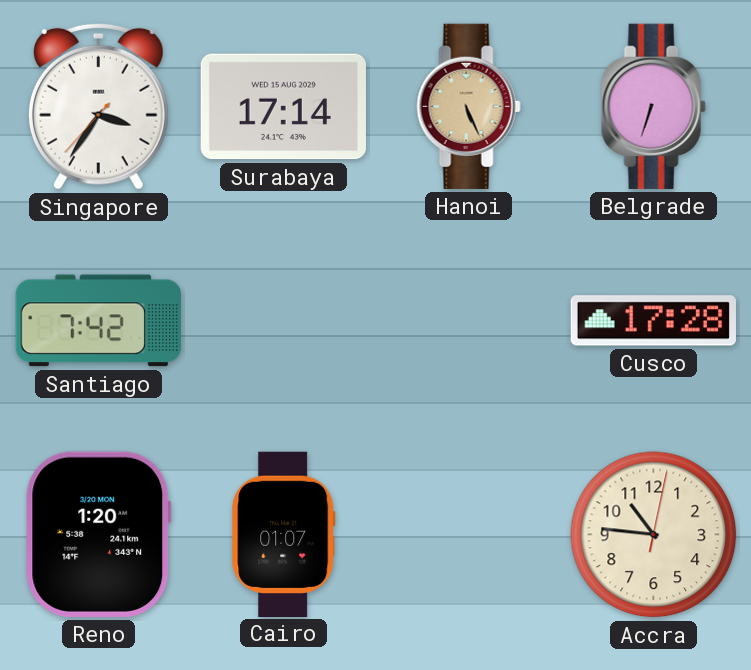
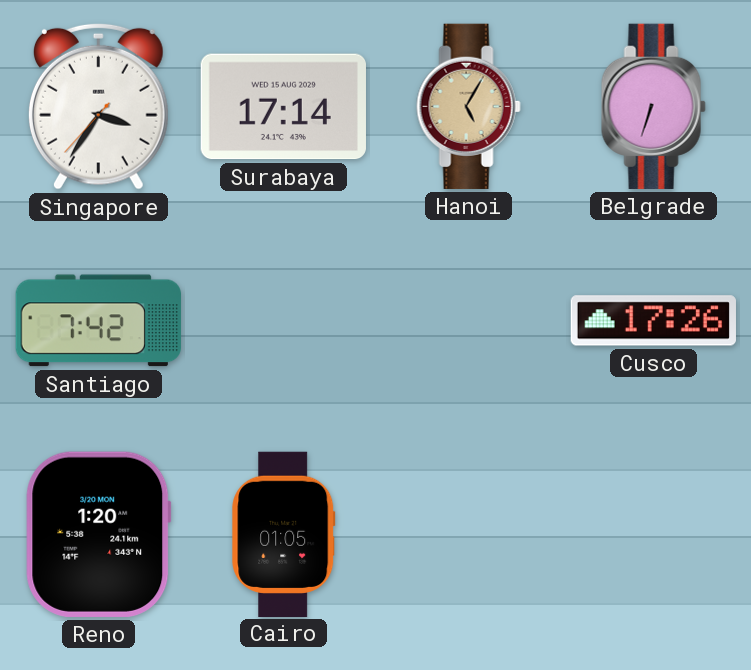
Hanoi: 5:26 -> 5:05 (468, 106)
Cusco: 17:28 -> 17:26 (653, 321)
Cairo: 01:07 -> 01:05 (284, 534)
Accra: 10:46 -> none (654, 535)
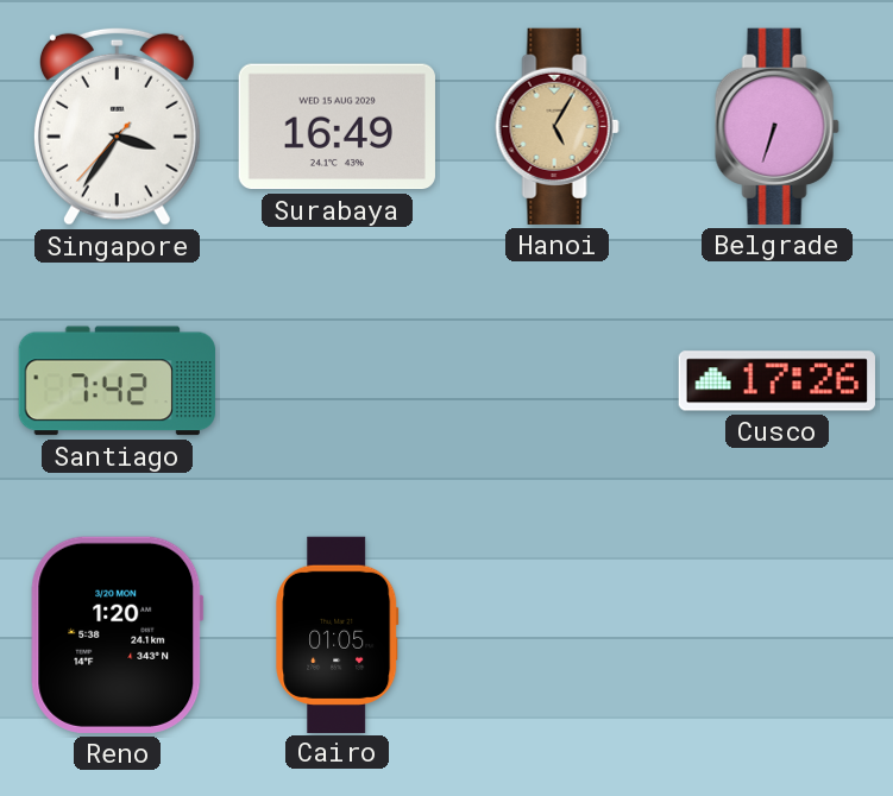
Surabaya: 17:14 -> 16:49 (337, 127)
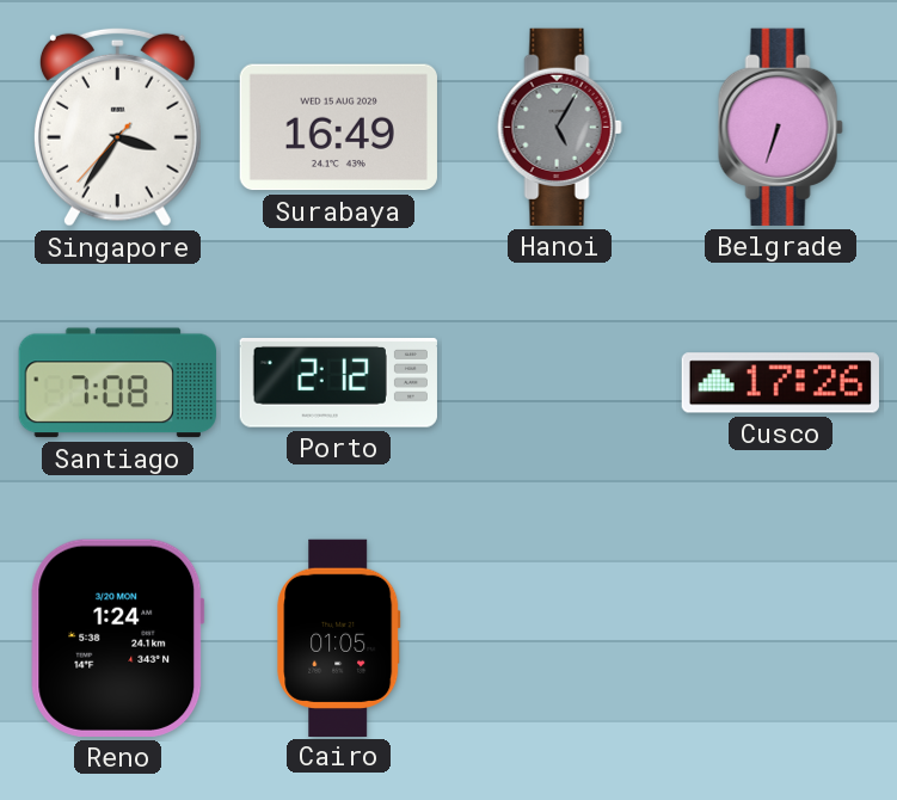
Hanoi dial: champagne -> grey (559, 127)
Santiago: 7:42 -> 7:08 (117, 383)
Porto: none -> 2:12 (338, 383)
Reno: 1:20 -> 1:24 (118, 638)
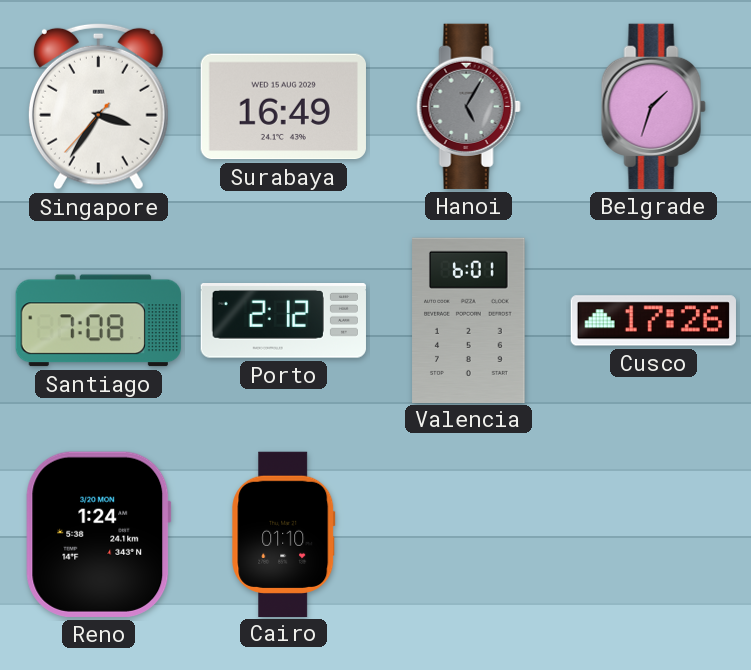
Belgrade: 6:33 -> 1:33 (653, 106)
Valencia: none -> 6:01 (469, 320)
Cairo: 01:05 -> 01:10 (284, 534)
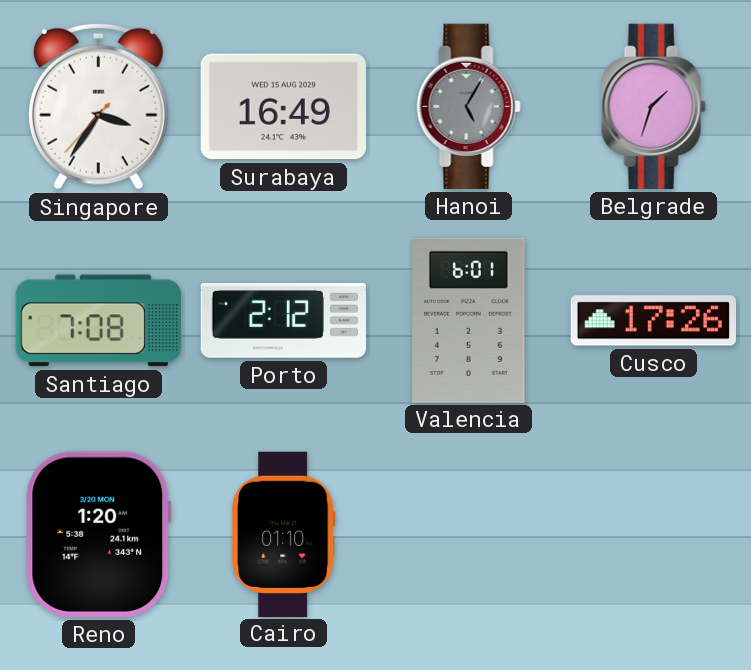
Reno: 1:24 -> 1:20 (99, 534)
